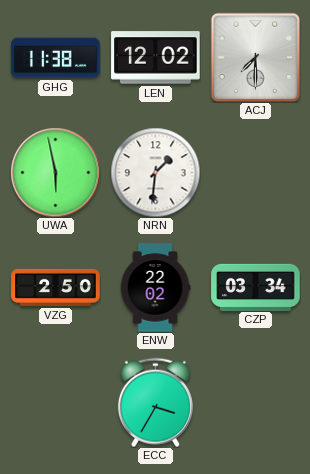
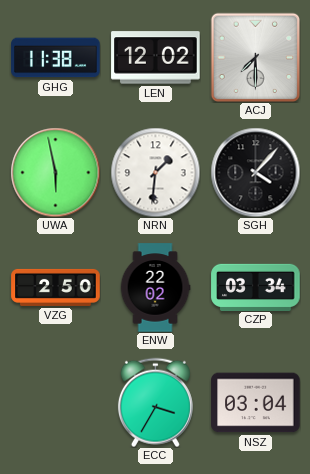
SGH: none -> 4:07 (255, 172)
NSZ: none -> 03:04 (256, 403)
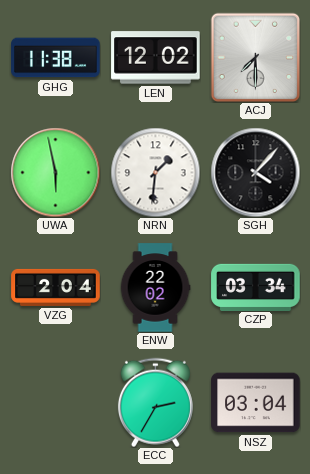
VZG: 2:50 -> 2:04 (56, 287)
ECC: 3:35 -> 2:35 (155, 402)
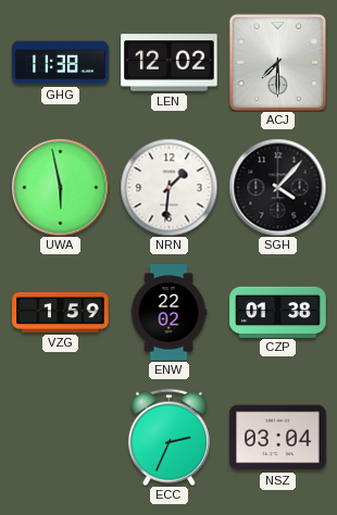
VZG: 2:04 -> 1:59 (61, 312)
CZP: 03:34 -> 01:38 (278, 312)
ECC: 2:35 -> 2:34 (168, 437)
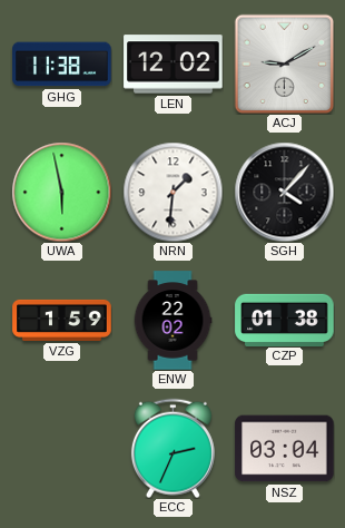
ACJ: 7:30 -> 9:10 (284, 63)
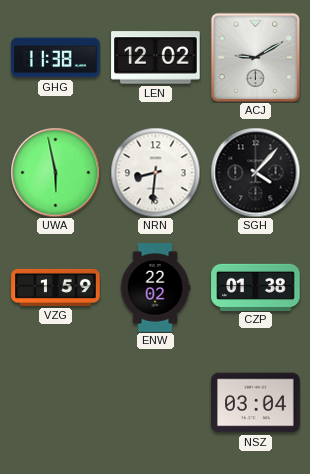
NRN: 1:31 -> 8:31 (155, 172)
ECC: 2:34 -> none (172, 448)
